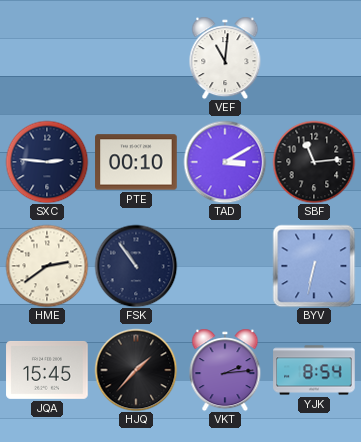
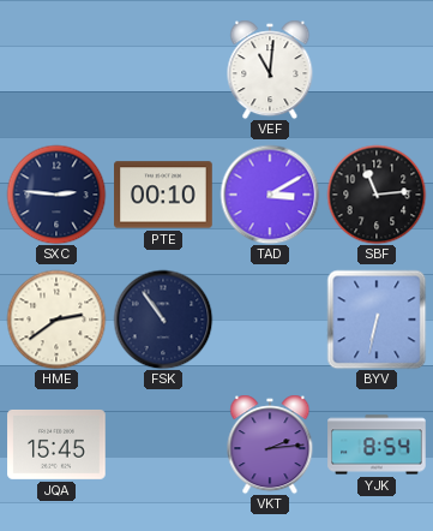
HJQ: 1:37 -> none (136, 370)
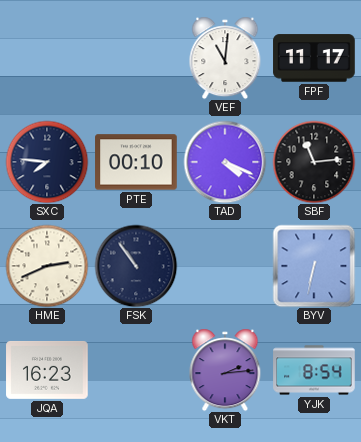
FPF: none -> 11:17 (314, 58)
SXC: 2:46 -> 7:46 (47, 162)
TAD: 3:10 -> 4:19 (225, 162)
HME: 2:39 -> 2:41 (47, 266)
JQA: 15:45 -> 16:23 (47, 370)
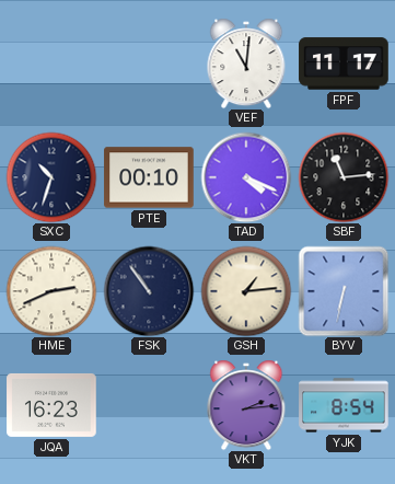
SXC: 7:46 -> 10:33 (51, 177)
GSH: none -> 1:14 (246, 291)
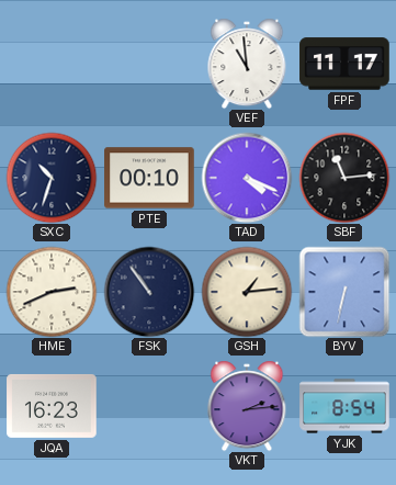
VEF: 11:01 -> 10:59 (247, 64)
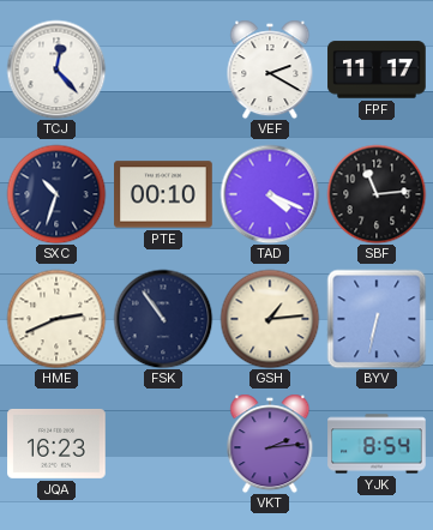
TCJ: none -> 12:23 (56, 70)
VEF: 10:59 -> 2:20 (270, 70)
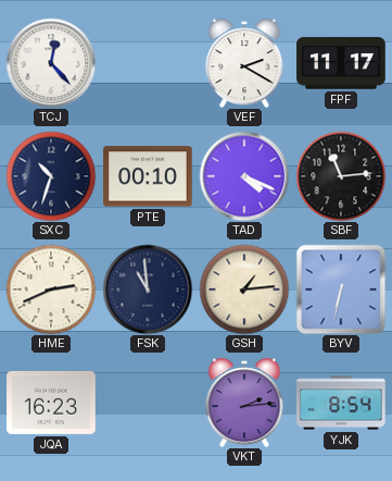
FSK: 10:54 -> 10:59 (148, 289)
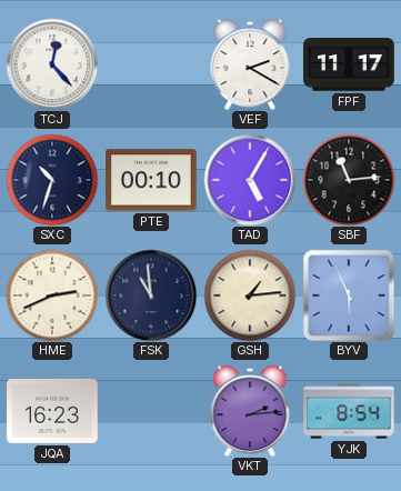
TAD: 4:19 -> 5:05 (250, 180)
BYV: 6:32 -> 5:56 (349, 295)
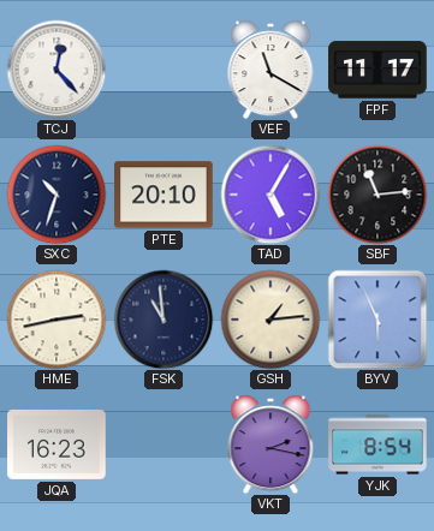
VEF: 2:20 -> 11:20 (270, 70)
PTE: 00:10 -> 20:10 (164, 195)
HME: 2:41 -> 2:43 (57, 320)
VKT: 2:14 -> 2:17 (270, 445)
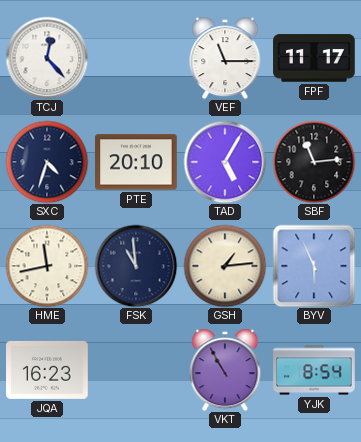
VEF: 11:20 -> 11:15 (225, 58)
SXC: 10:33 -> 4:33 (47, 162)
HME: 2:43 -> 11:43 (47, 266)
VKT: 2:17 -> 10:55 (225, 370)
